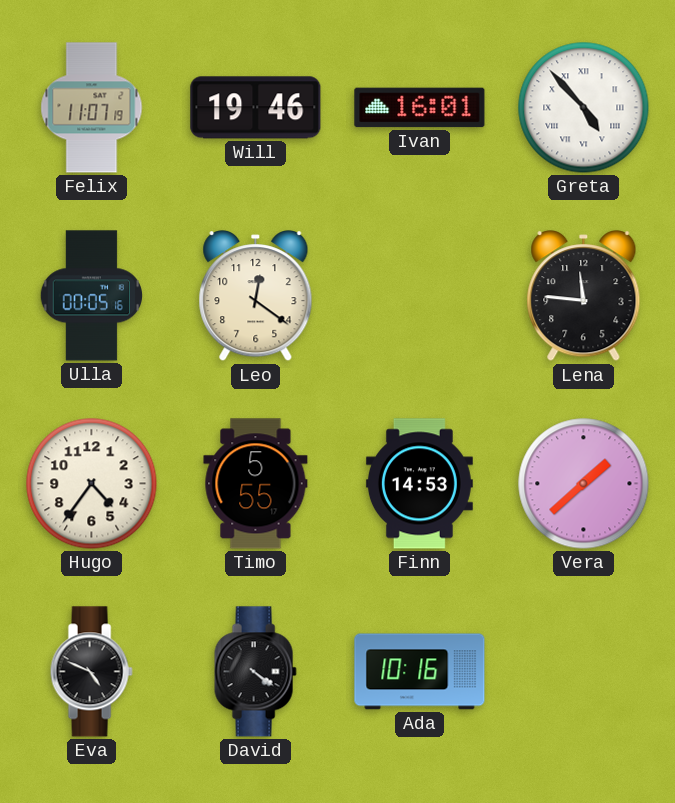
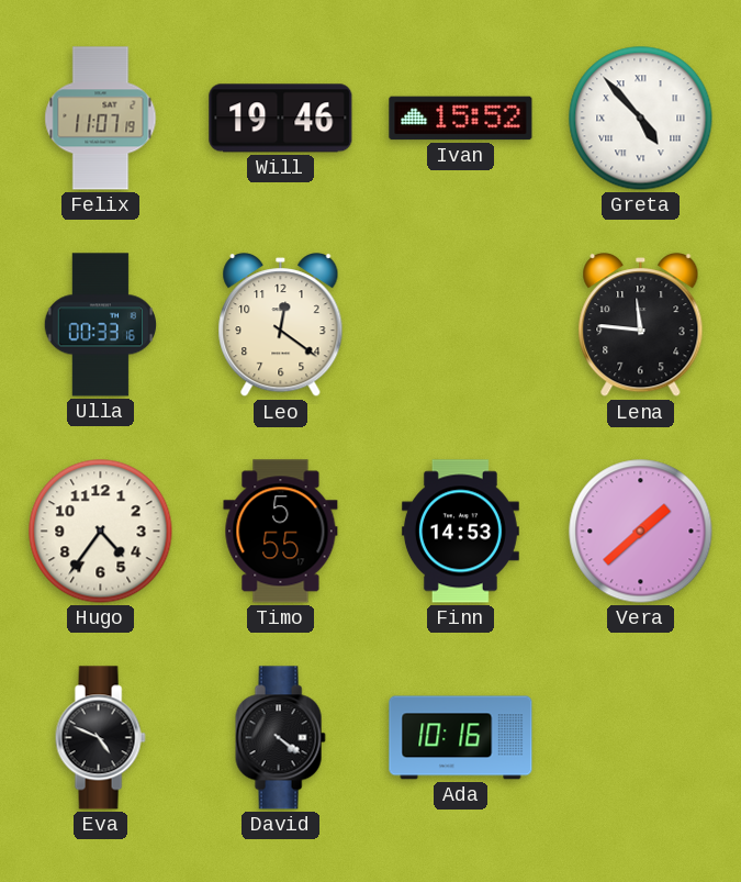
Ivan: 16:01 -> 15:52 (461, 119)
Ulla: 00:05 -> 00:33 (100, 325)
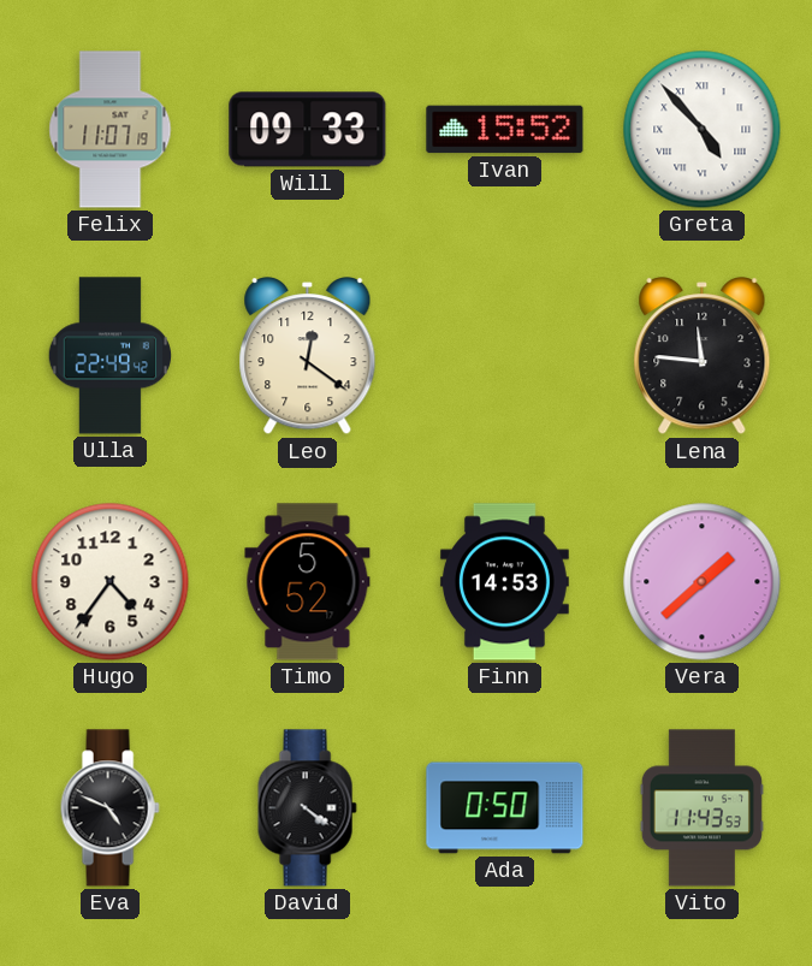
Will: 19:46 -> 09:33 (308, 130)
Ulla: 00:33 -> 22:49 (109, 356)
Timo: 5:55 -> 5:52 (308, 582)
Ada: 10:16 -> 0:50 (505, 808)
Vito: none -> 11:43 (701, 808)
